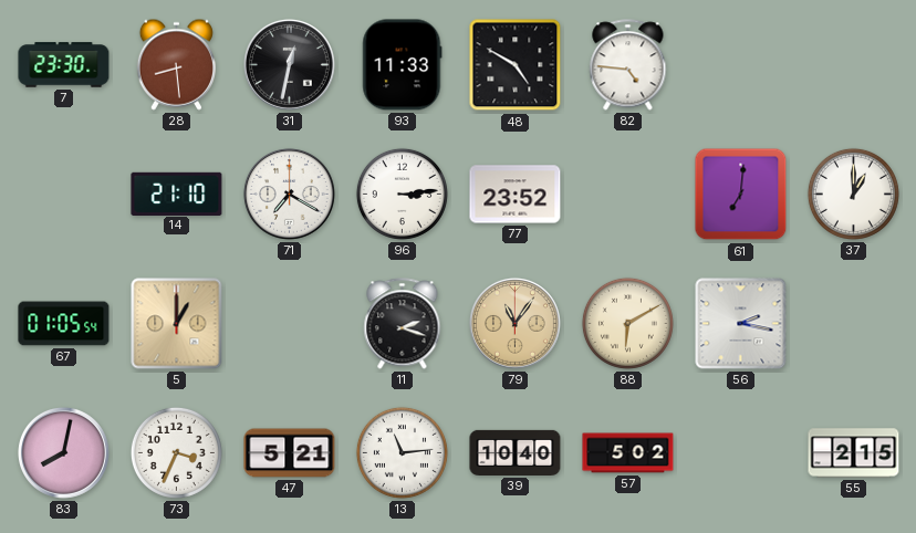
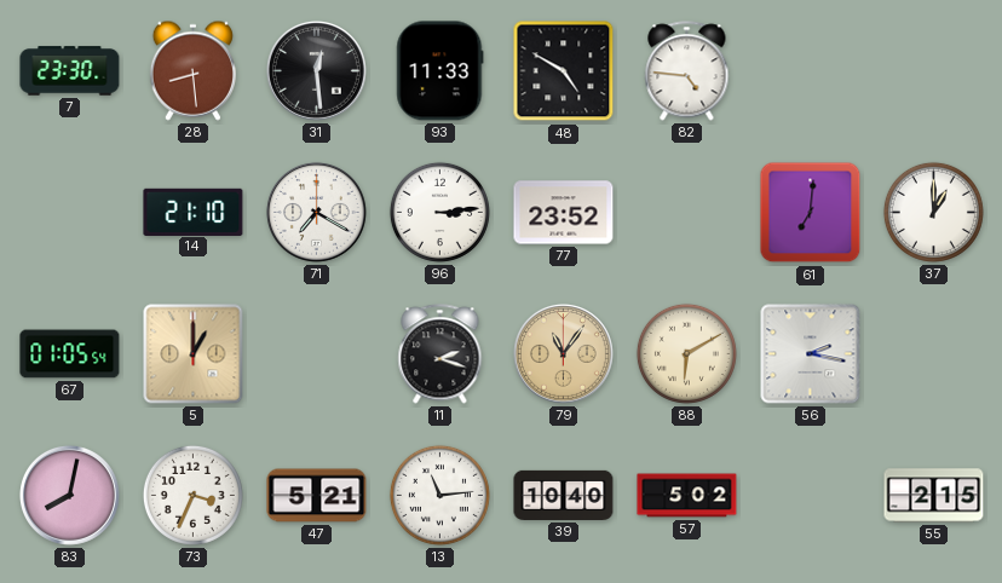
31: 12:32 -> 12:29 (316, 70)
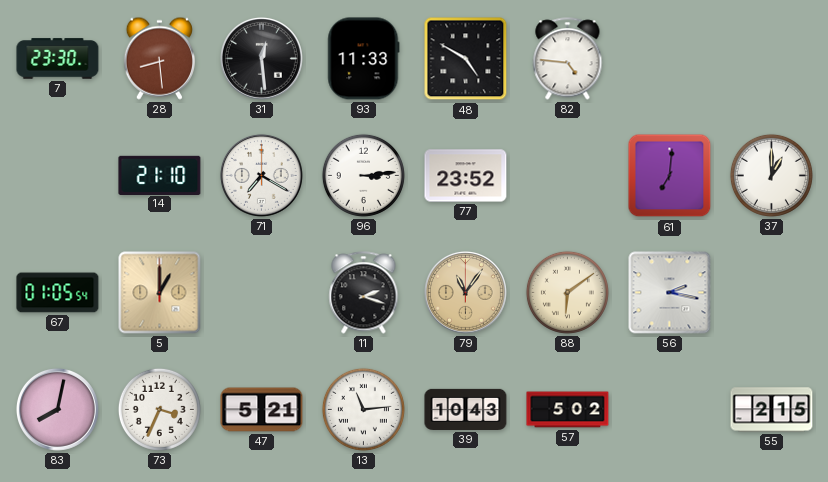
88: 6:10 -> 6:09 (567, 292)
39: 10:40 -> 10:43 (466, 409)
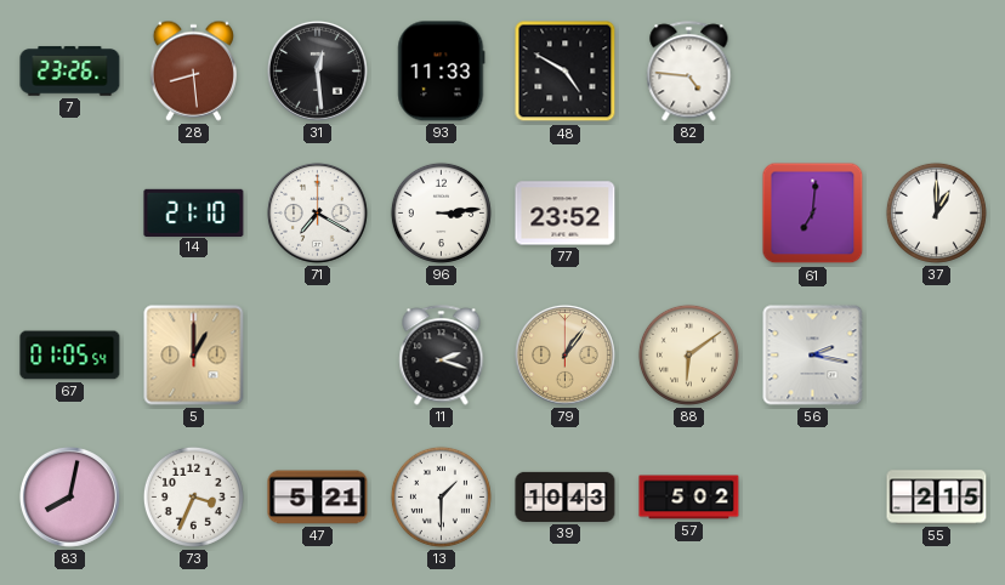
7: 23:30 -> 23:26 (70, 72)
79: 11:06 -> 1:06 (564, 354)
13: 11:14 -> 1:30 (441, 496)
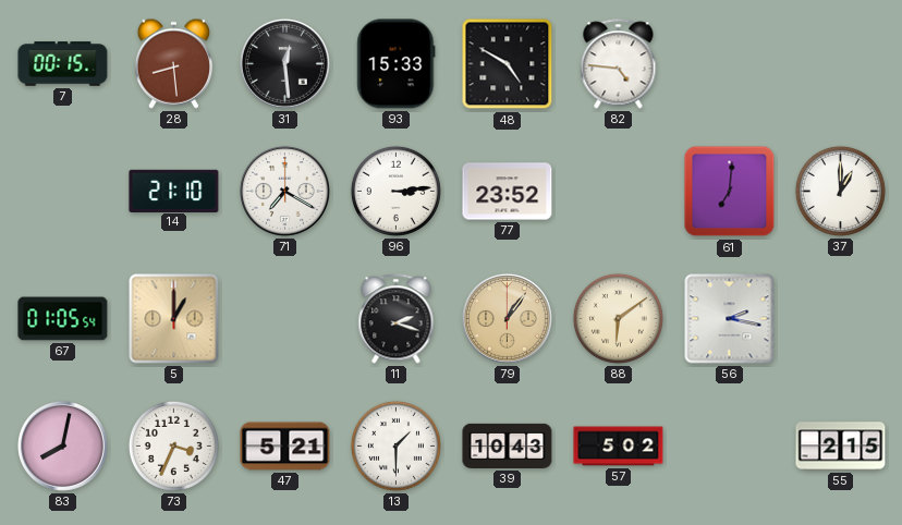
7: 23:26 -> 00:15 (63, 64)
93: 11:33 -> 15:33 (397, 64)
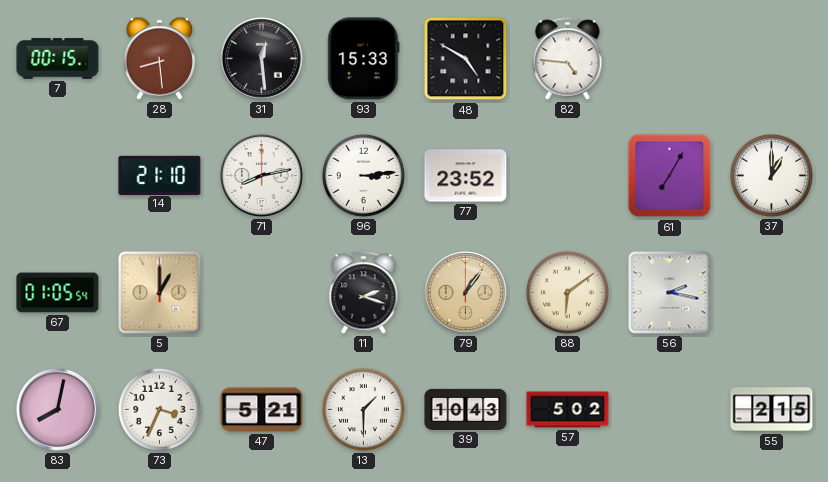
71: 7:20 -> 8:13 (261, 175)
61: 7:01 -> 7:05 (670, 176)
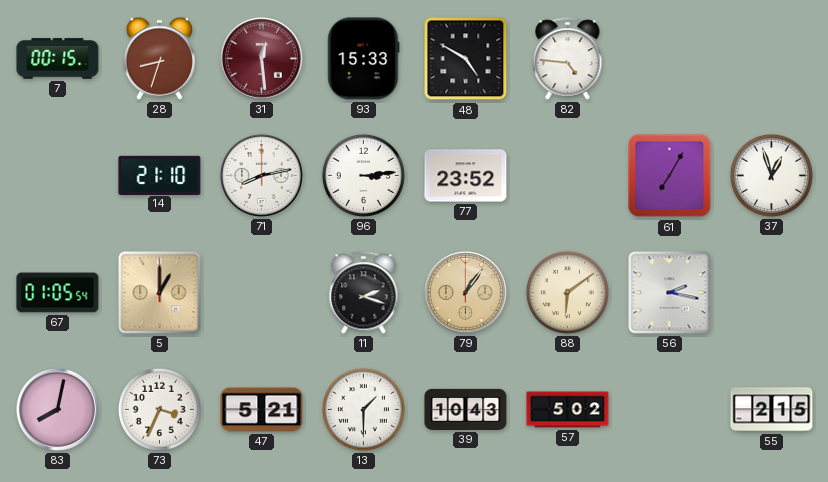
28: 8:29 -> 8:33 (159, 58)
31 dial: black -> burgundy (261, 58)
37: 1:00 -> 12:57 (771, 175)
